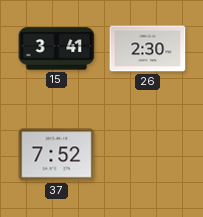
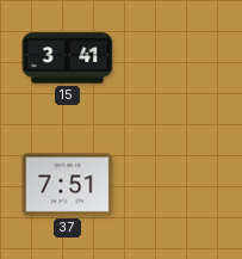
26: 2:30 -> none (148, 49)
37: 7:52 -> 7:51 (68, 185)
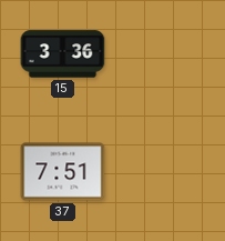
15: 3:41 -> 3:36 (63, 54)
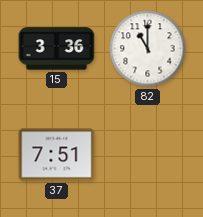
82: none -> 11:00 (148, 49)
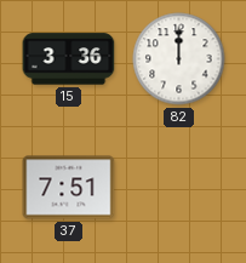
82: 11:00 -> 12:00 (179, 59)
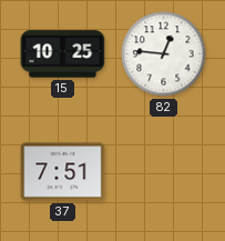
15: 3:36 -> 10:25 (63, 54)
82: 12:00 -> 12:46 (164, 54)
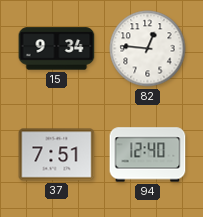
15: 10:25 -> 9:34 (57, 49)
94: none -> 12:40 (148, 155)
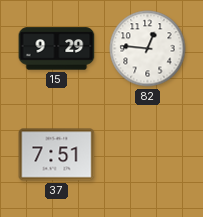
15: 9:34 -> 9:29 (57, 49)
94: 12:40 -> none (148, 155)
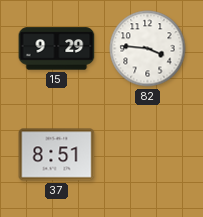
82: 12:46 -> 3:46 (148, 49)
37: 7:51 -> 8:51 (57, 155)
